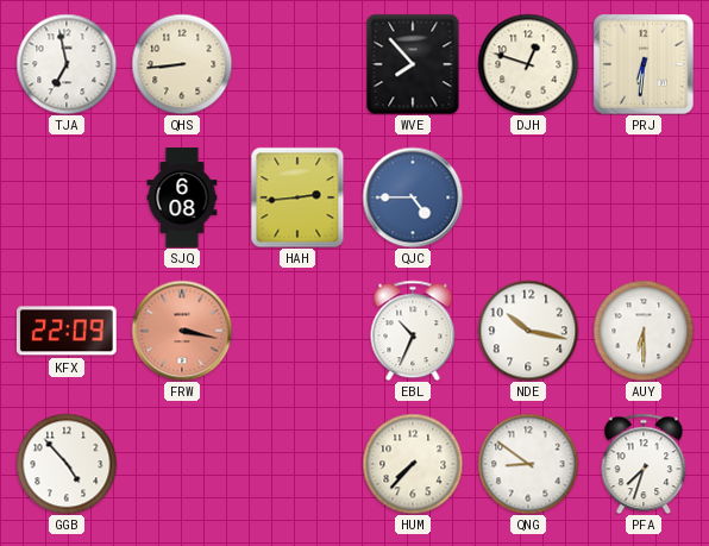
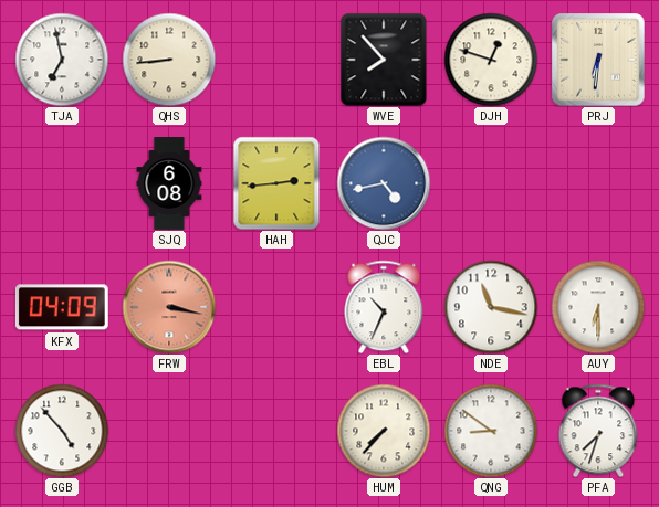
QJC: 4:45 -> 4:43 (384, 183)
KFX: 22:09 -> 04:09 (62, 307)
NDE: 10:17 -> 11:17 (491, 307)
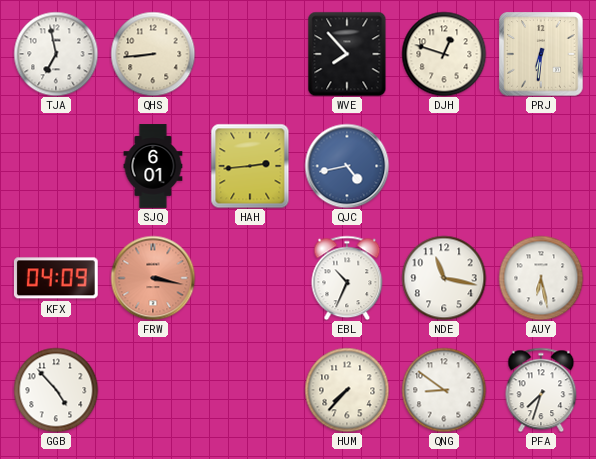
SJQ: 6:08 -> 6:01 (153, 166)
AUY: 6:30 -> 6:28 (541, 278)
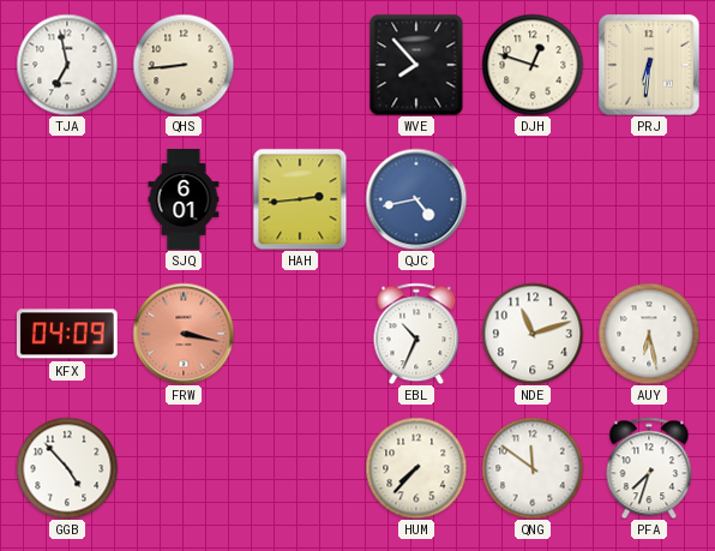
NDE: 11:17 -> 11:12 (533, 334)
QNG: 8:51 -> 11:51 (533, 468)
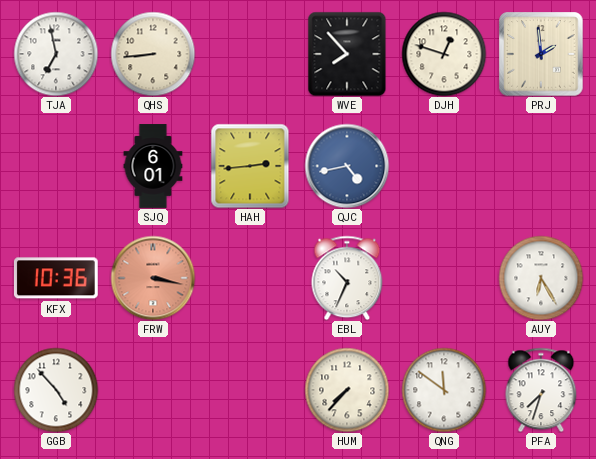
PRJ: 6:31 -> 1:59 (541, 54)
KFX: 04:09 -> 10:36 (56, 278)
NDE: 11:12 -> none (533, 334)
AUY: 6:28 -> 6:25 (541, 278)
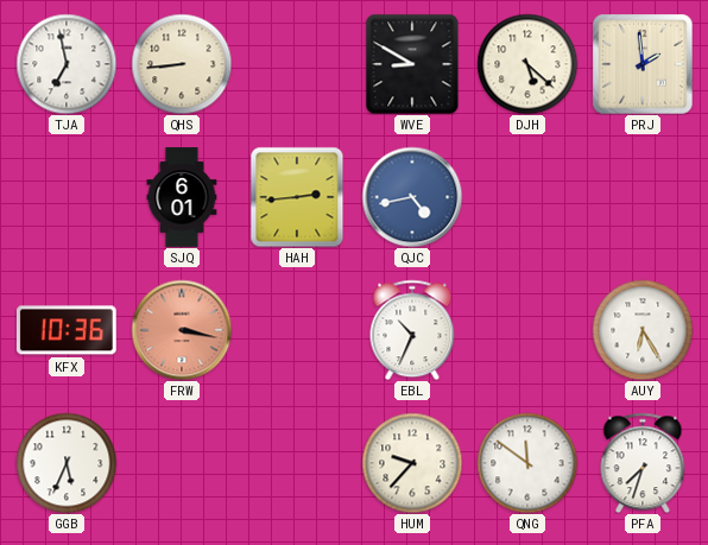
WVE: 7:53 -> 8:50 (412, 64)
DJH: 12:48 -> 5:22 (527, 64)
GGB: 4:53 -> 5:34 (67, 463)
HUM: 7:37 -> 9:37 (412, 463)
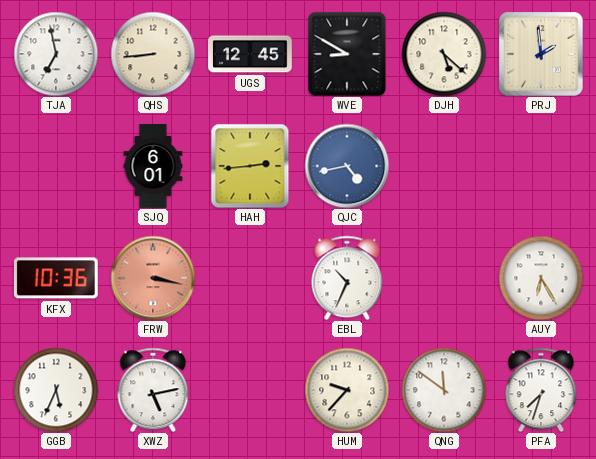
UGS: none -> 12:45 (251, 54)
XWZ: none -> 5:13 (153, 390)
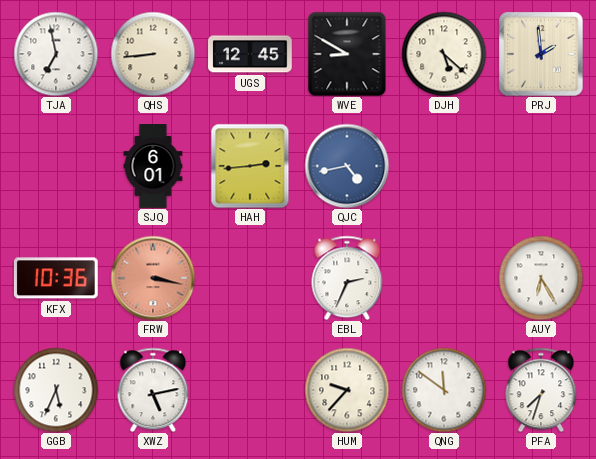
EBL: 10:34 -> 2:34 (347, 278)
